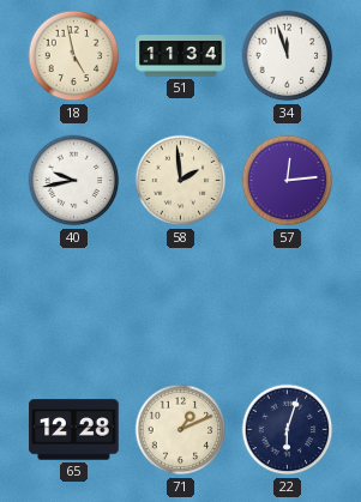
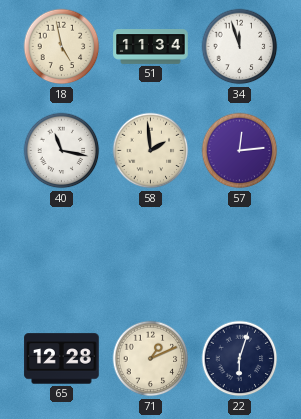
40: 9:43 -> 11:17 (62, 151)
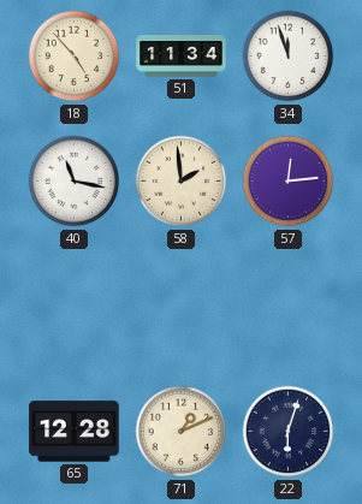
18: 4:58 -> 4:53 (75, 57)
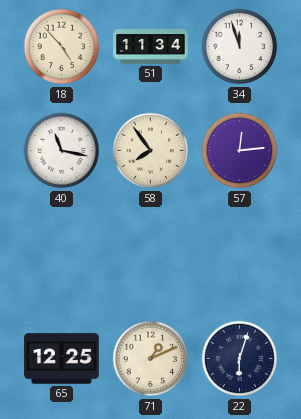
58: 1:59 -> 7:54 (151, 151)
65: 12:28 -> 12:25 (62, 359)
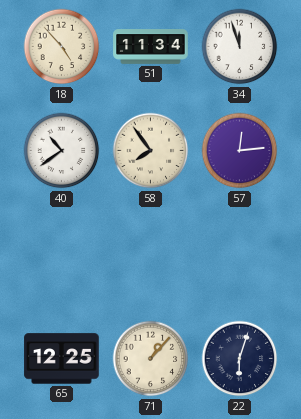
40: 11:17 -> 10:39 (62, 151)
71: 1:11 -> 1:07 (151, 359)
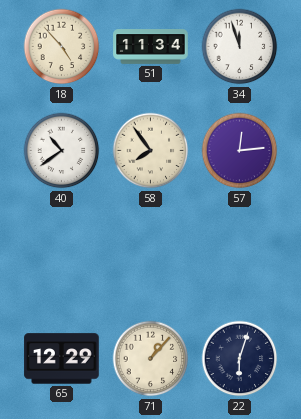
65: 12:25 -> 12:29 (62, 359)
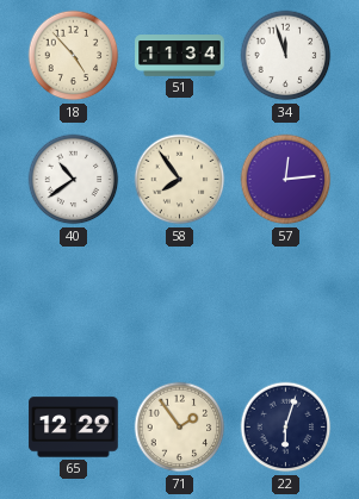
71: 1:07 -> 1:54 (180, 428)
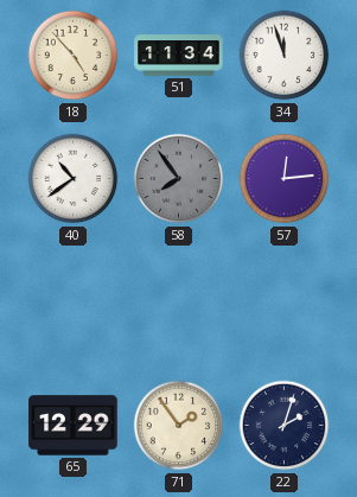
58 dial: cream -> grey (179, 179)
22: 6:03 -> 2:03 (285, 426)
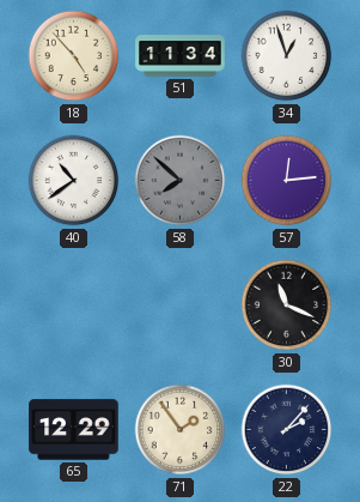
34: 11:57 -> 12:57 (287, 56)
58: 7:54 -> 7:52 (181, 181)
30: none -> 11:19 (287, 306)
22: 2:03 -> 2:07 (287, 430)
